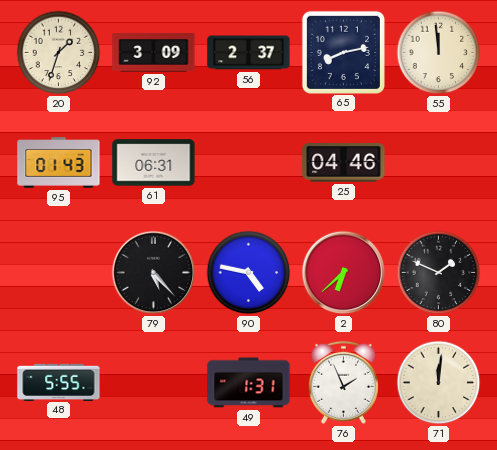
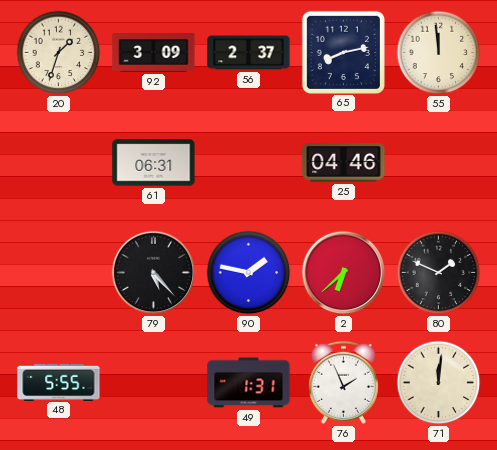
95: 01:43 -> none (59, 163)
90: 4:47 -> 1:47 (249, 273)
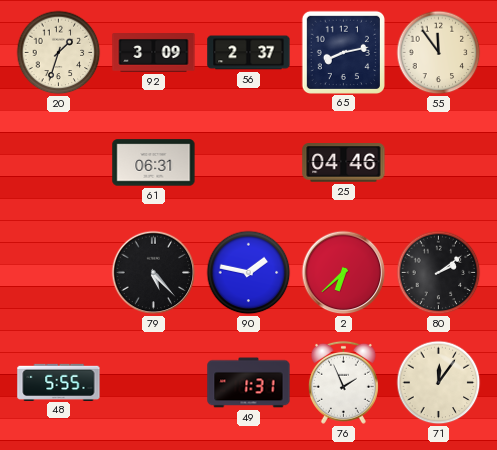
55: 11:59 -> 11:54 (439, 53)
80: 1:49 -> 2:09 (439, 273)
71: 12:01 -> 12:06 (439, 383)
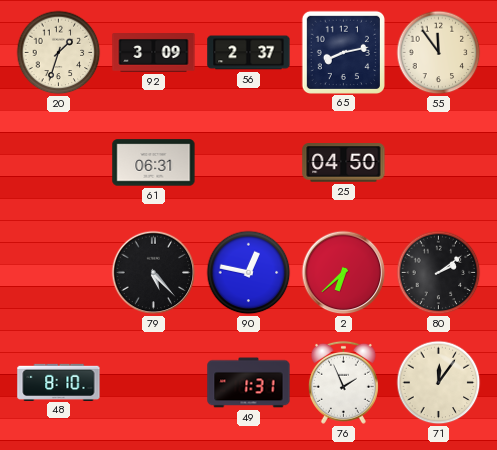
25: 04:46 -> 04:50 (344, 163)
90: 1:47 -> 12:47 (249, 273)
48: 5:55 -> 8:10 (59, 382)
